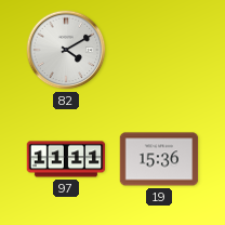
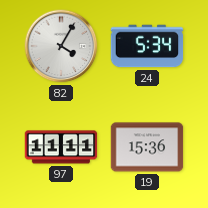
82: 4:10 -> 4:05 (61, 46)
24: none -> 5:34 (147, 46)
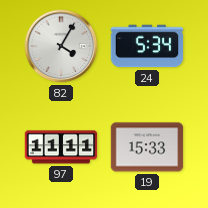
19: 15:36 -> 15:33 (147, 147)
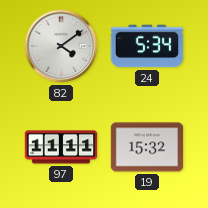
82: 4:05 -> 4:09 (61, 46)
19: 15:33 -> 15:32 (147, 147)
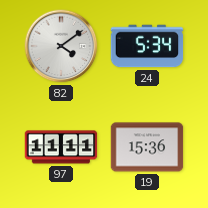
19: 15:32 -> 15:36 (147, 147)
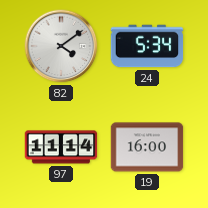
97: 11:11 -> 11:14 (61, 147)
19: 15:36 -> 16:00 (147, 147)
